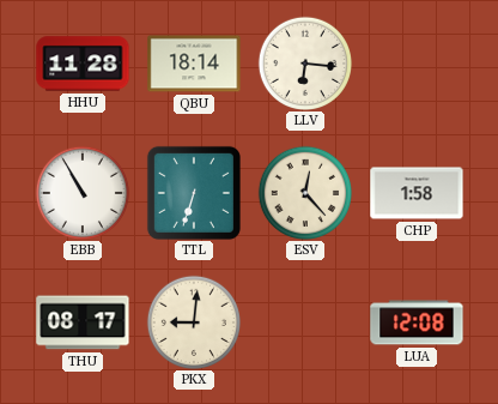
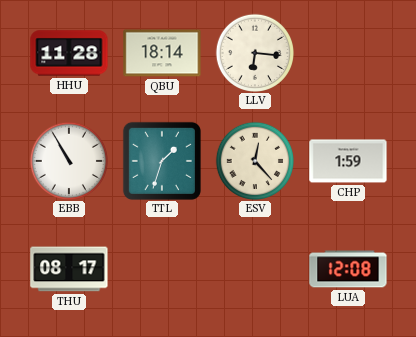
TTL: 6:33 -> 1:33 (162, 161)
CHP: 1:58 -> 1:59 (348, 161)
PKX: 9:01 -> none (193, 321)
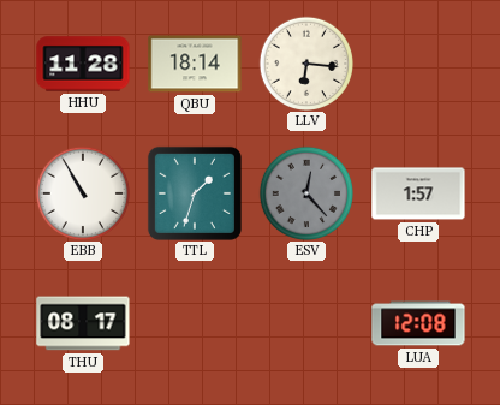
ESV dial: cream -> grey (305, 192)
CHP: 1:59 -> 1:57 (418, 193)
